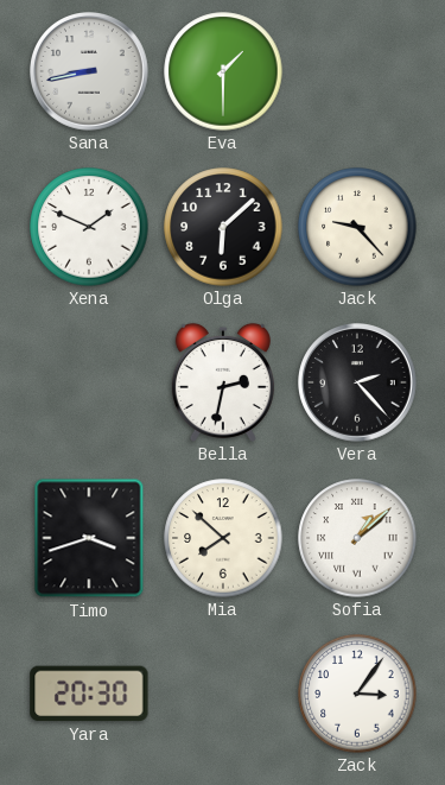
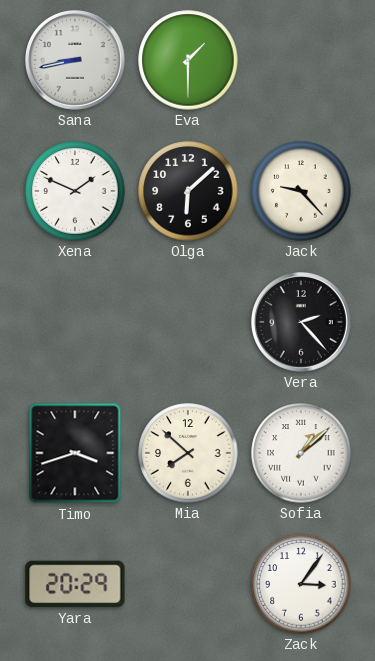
Bella: 2:32 -> none (223, 382)
Yara: 20:30 -> 20:29 (75, 584)
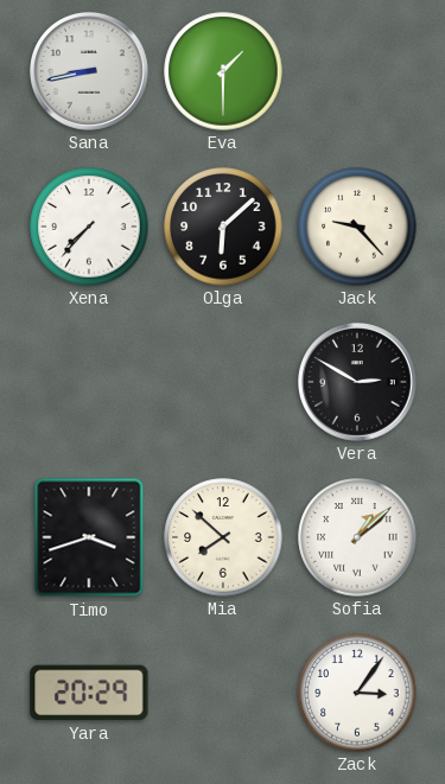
Xena: 1:49 -> 7:37 (89, 227)
Vera: 2:23 -> 2:50 (358, 383)
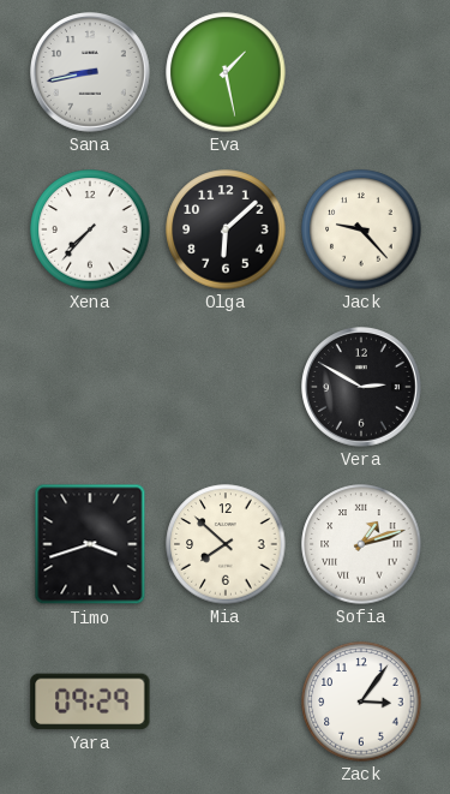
Eva: 1:30 -> 1:28 (226, 72)
Sofia: 1:08 -> 1:12 (361, 544)
Yara: 20:29 -> 09:29 (90, 702)
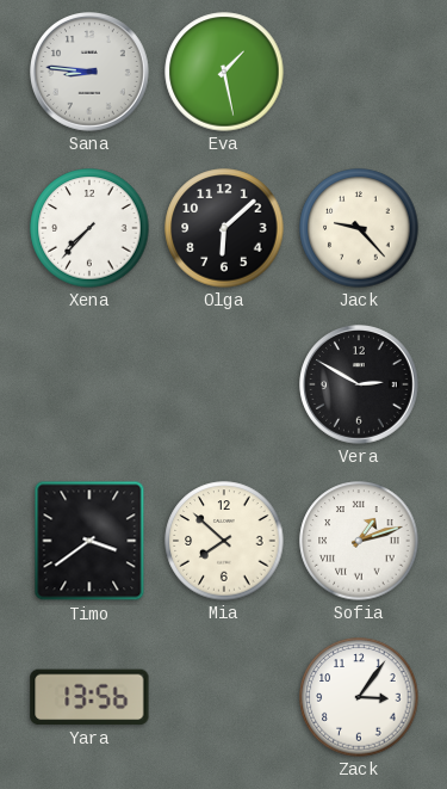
Sana: 8:43 -> 8:46 (91, 73)
Timo: 3:42 -> 3:39 (89, 541)
Yara: 09:29 -> 13:56 (89, 697)
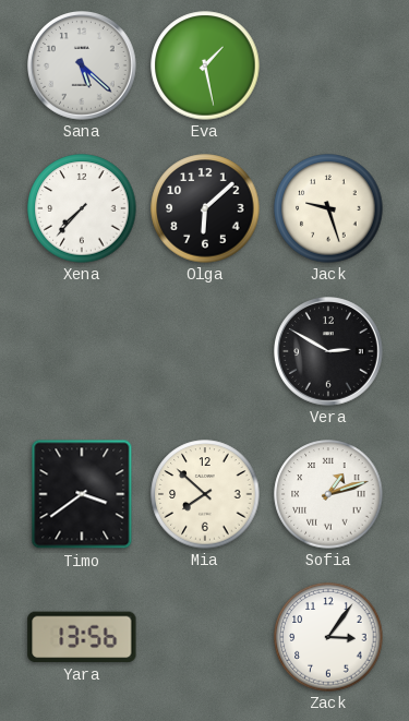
Sana: 8:46 -> 5:22 (83, 67)
Jack: 9:23 -> 9:27 (328, 208)
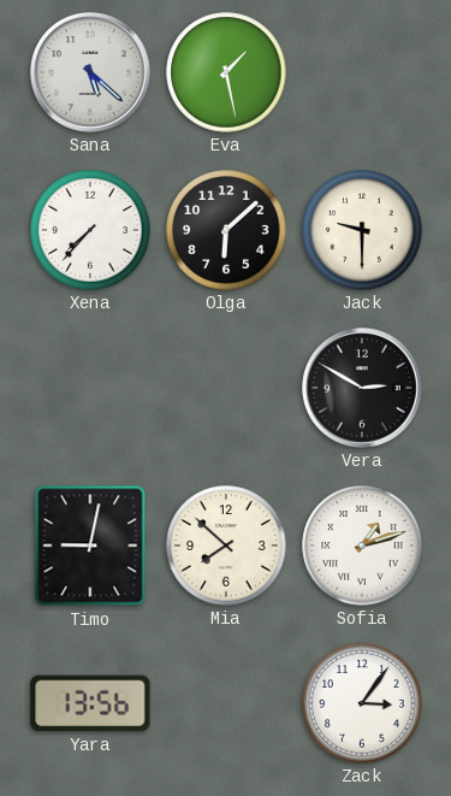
Jack: 9:27 -> 9:30 (362, 230)
Timo: 3:39 -> 9:02 (90, 546)
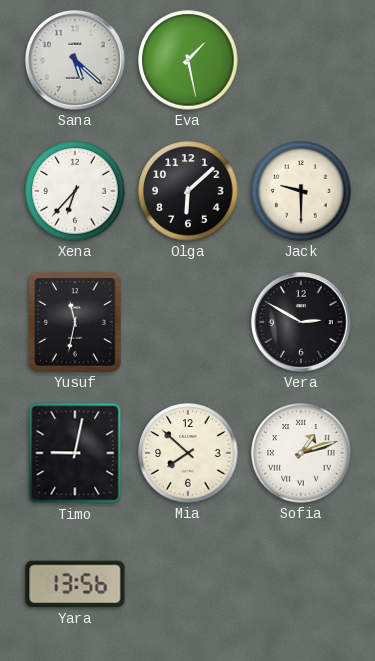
Xena: 7:37 -> 6:37 (75, 191)
Yusuf: none -> 11:32 (76, 323)
Zack: 3:06 -> none (362, 703)
